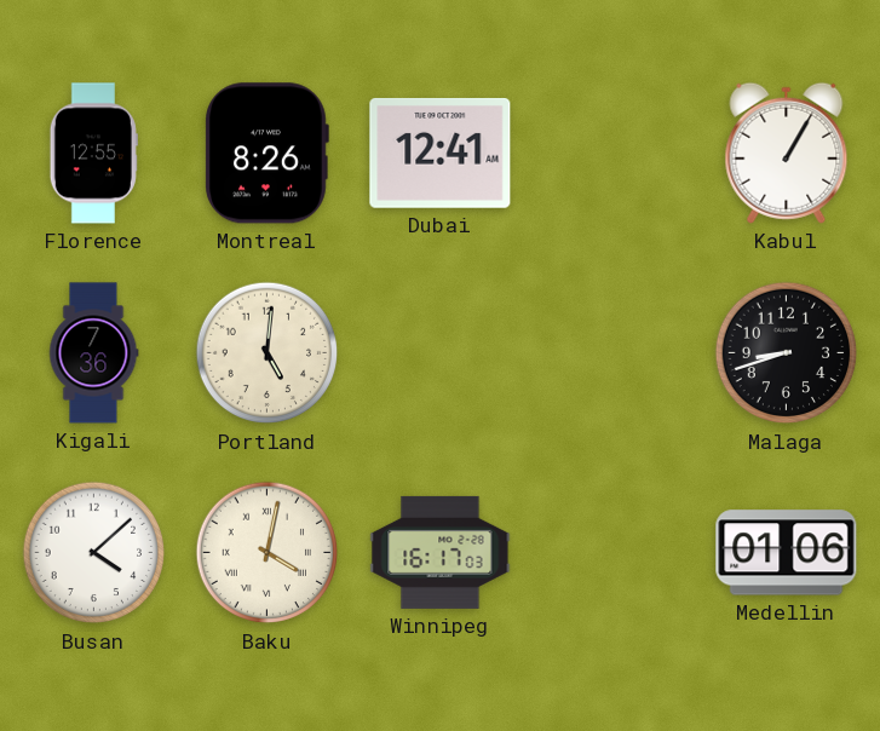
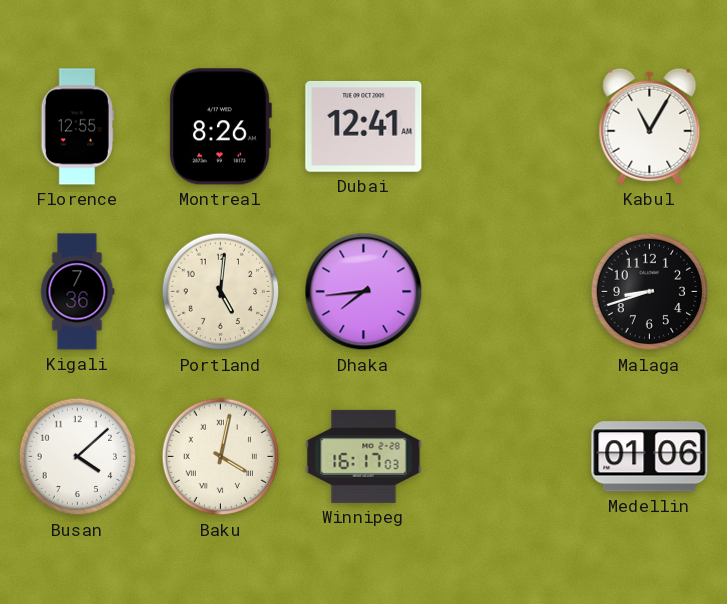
Kabul: 1:05 -> 11:05 (650, 126)
Dhaka: none -> 7:44 (364, 292)
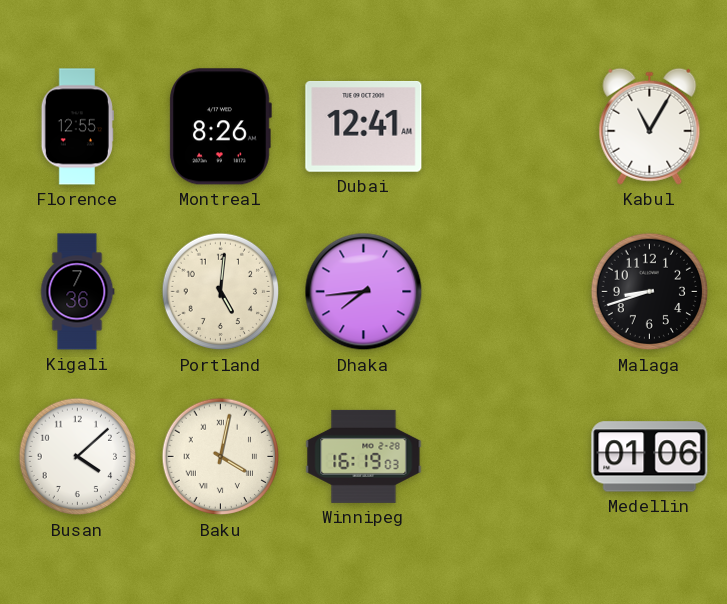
Winnipeg: 16:17 -> 16:19 (364, 456)
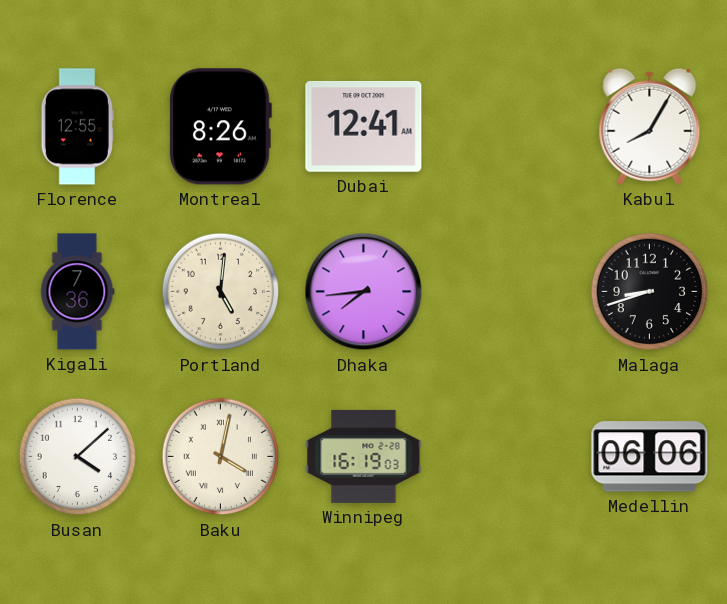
Kabul: 11:05 -> 8:05 (650, 126)
Medellin: 01:06 -> 06:06 (650, 457)
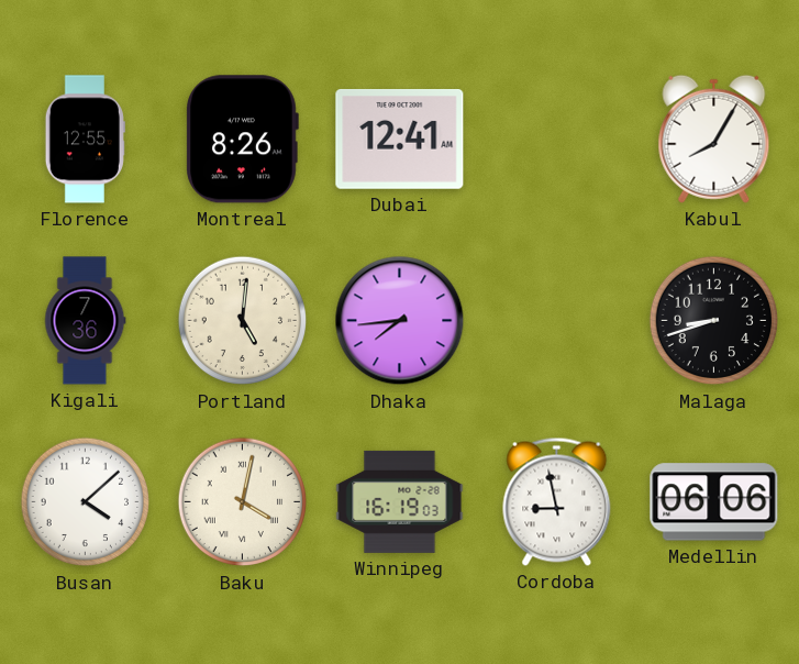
Cordoba: none -> 8:58 (557, 501)
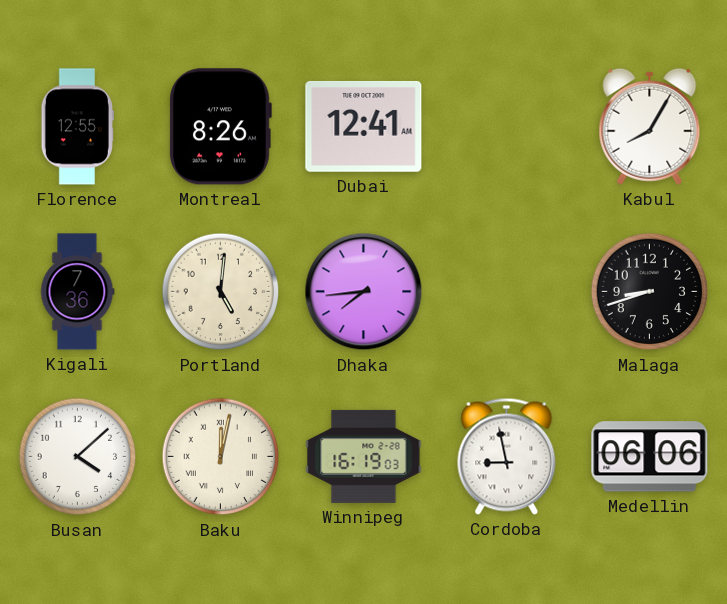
Baku: 4:02 -> 12:02 (221, 457)
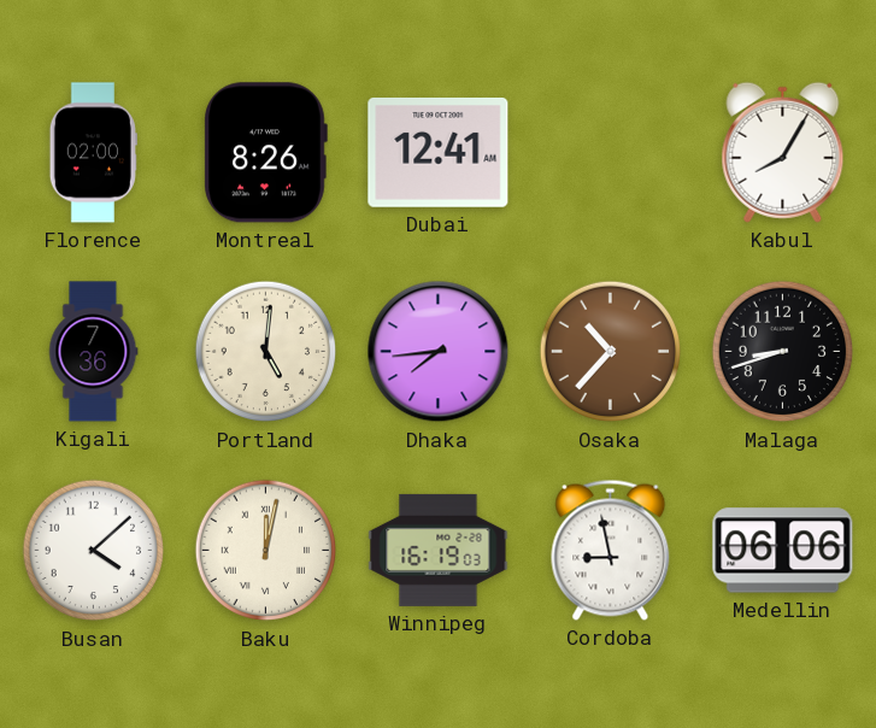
Florence: 12:55 -> 02:00 (93, 153)
Osaka: none -> 10:37 (611, 352)
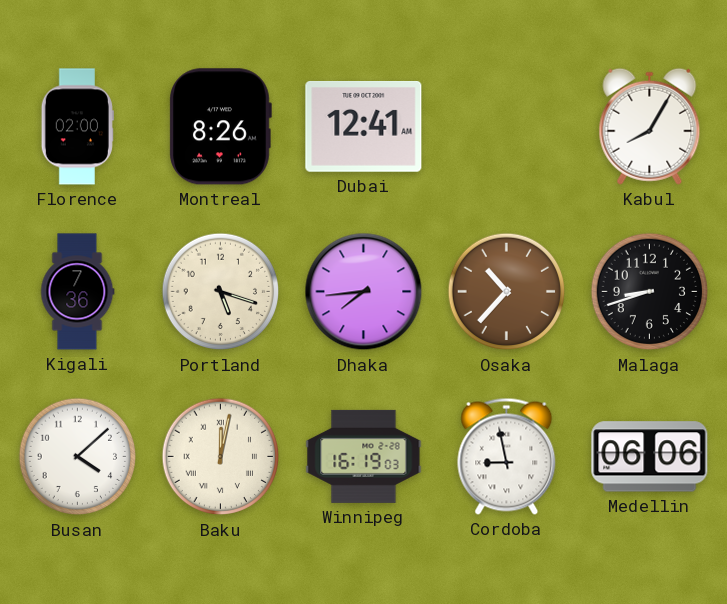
Portland: 5:01 -> 5:18 (221, 292)
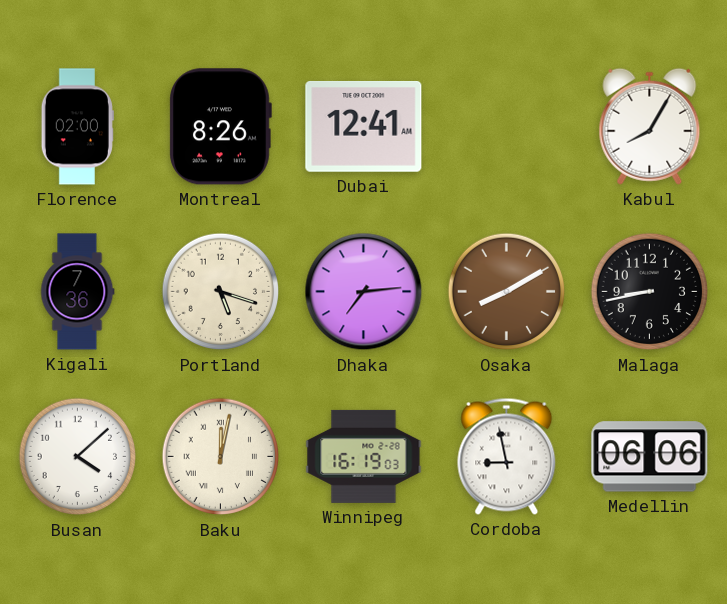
Dhaka: 7:44 -> 7:14 (364, 292)
Osaka: 10:37 -> 8:10 (507, 292)
Malaga: 8:42 -> 8:43 (650, 292)
